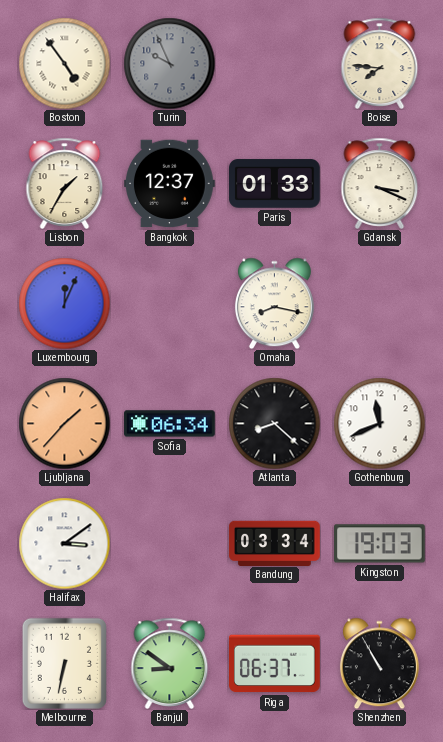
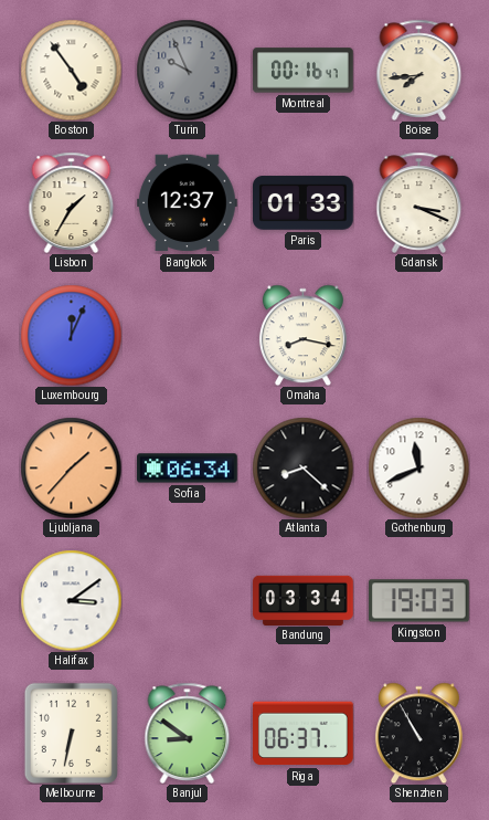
Montreal: none -> 00:16 (304, 71)
Boise: 7:46 -> 7:44 (419, 70)
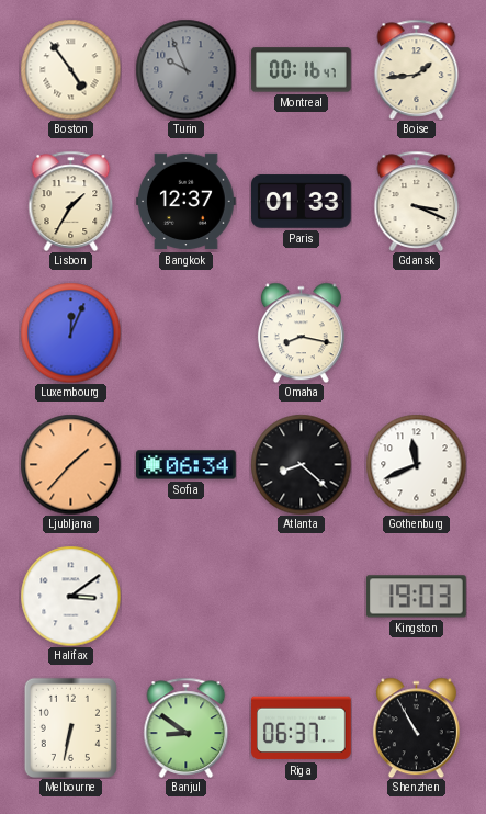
Boise: 7:44 -> 1:44 (417, 69)
Bandung: 03:34 -> none (304, 600)
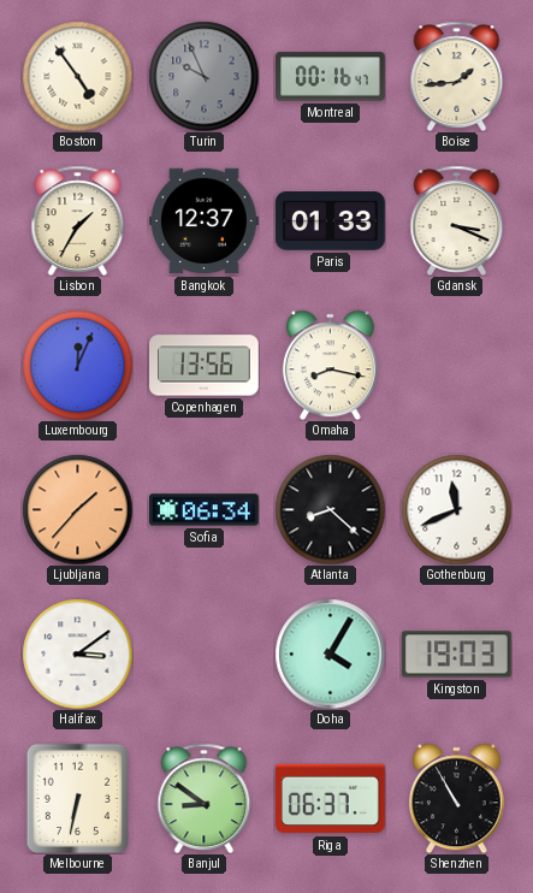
Copenhagen: none -> 13:56 (205, 366)
Doha: none -> 4:05 (330, 654)
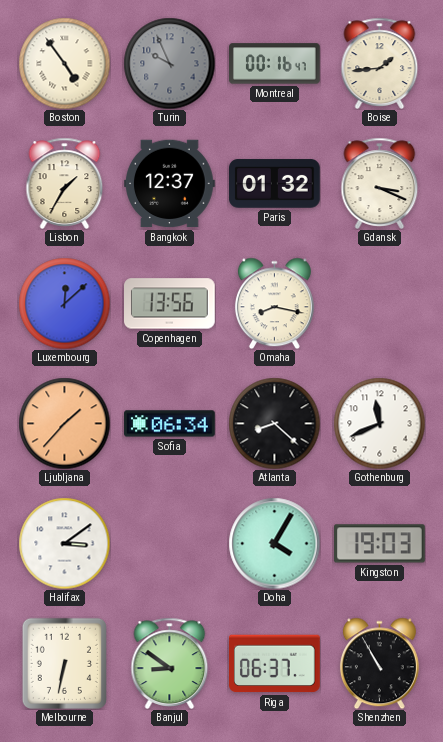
Paris: 01:33 -> 01:32 (275, 184)
Luxembourg: 12:04 -> 12:08 (64, 303)
